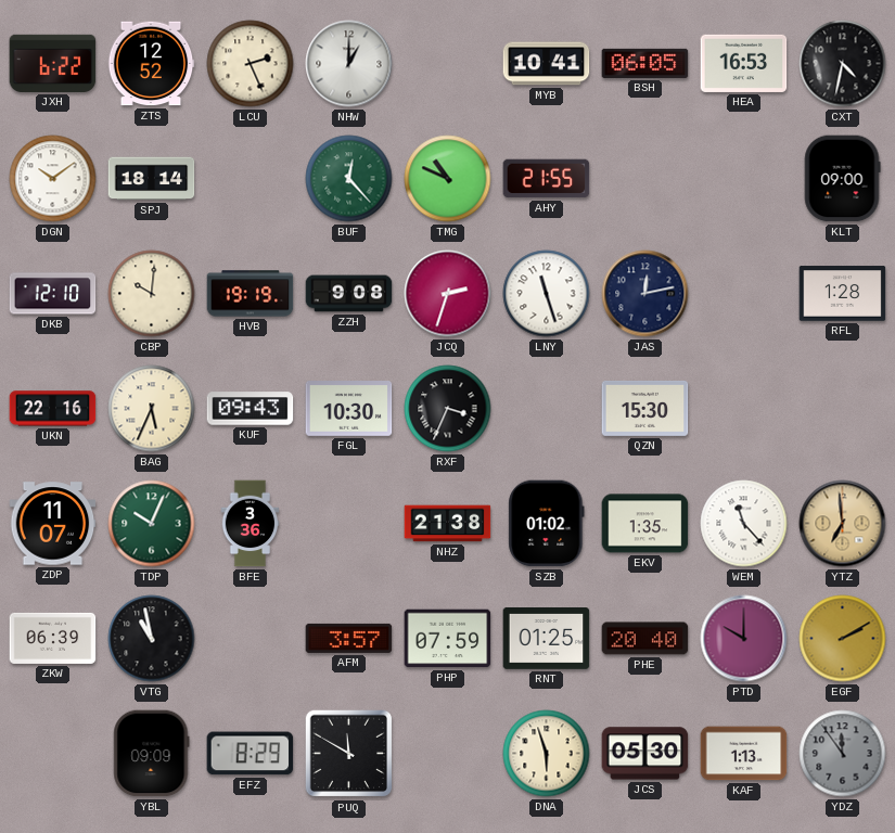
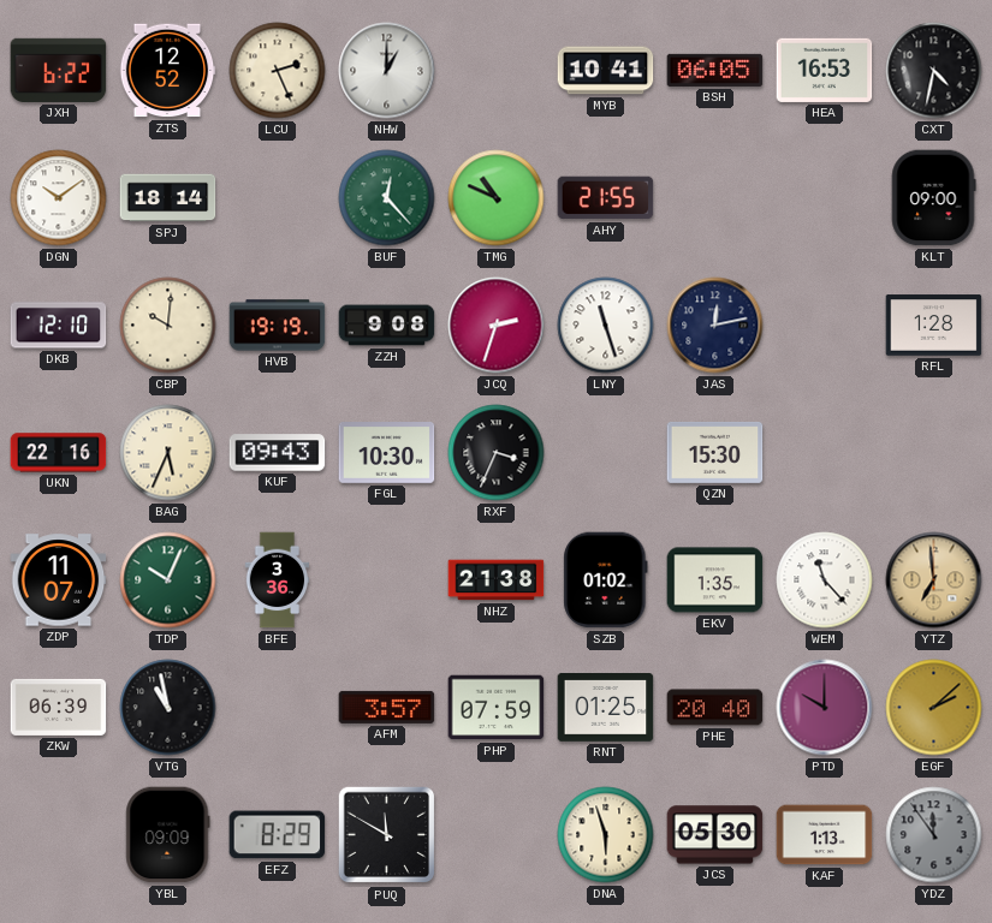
EGF: 2:10 -> 2:08 (934, 708)
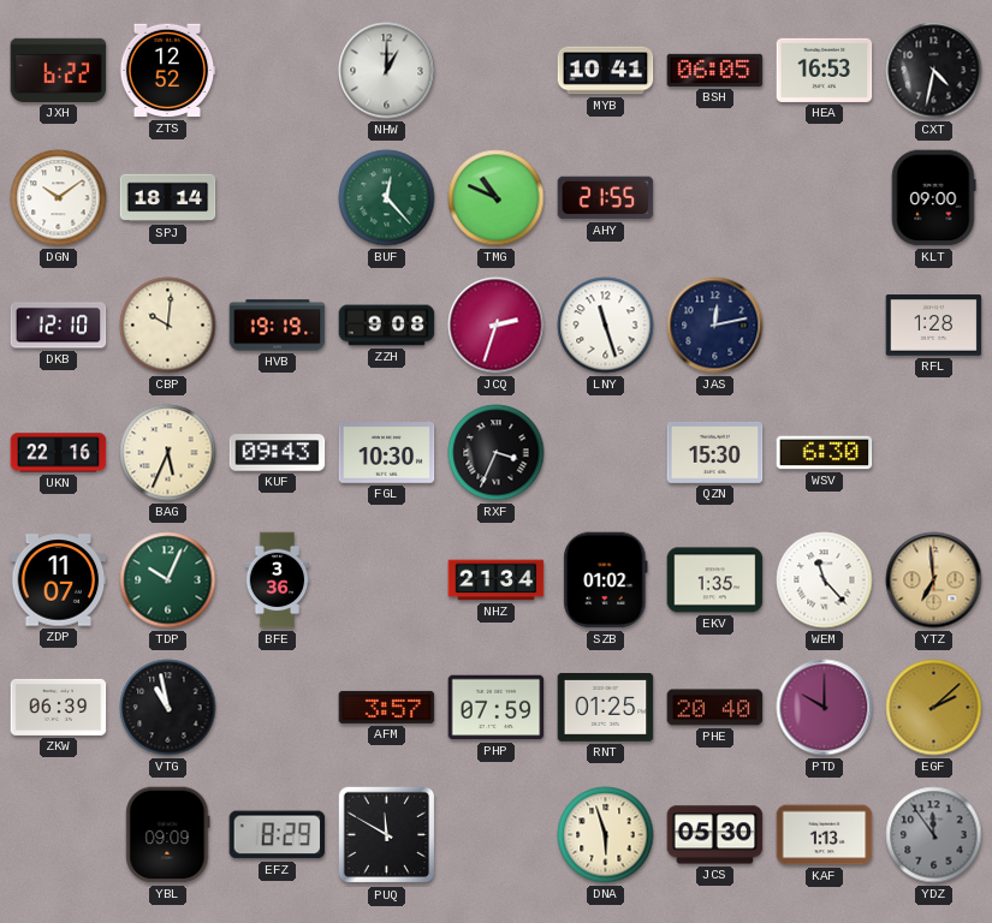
LCU: 2:26 -> none (278, 71)
WSV: none -> 6:30 (825, 453)
NHZ: 21:38 -> 21:34 (497, 580)
